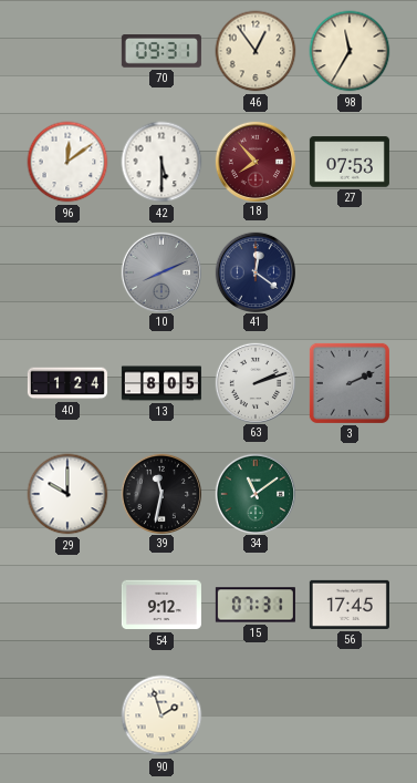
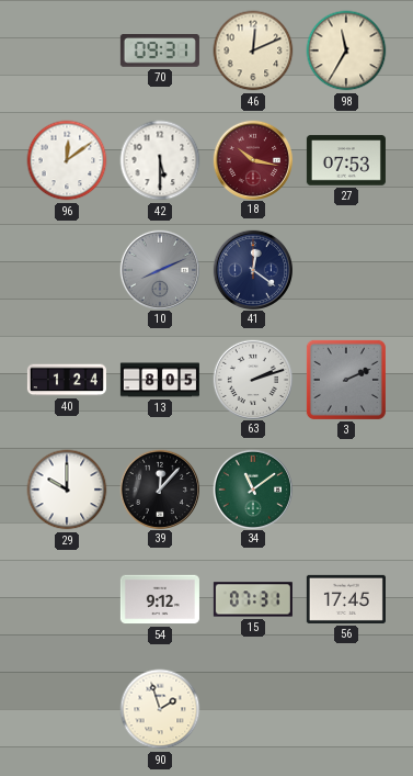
46: 12:54 -> 12:11 (253, 50)
18: 7:53 -> 10:17 (252, 159)
39: 11:32 -> 12:07 (159, 488)
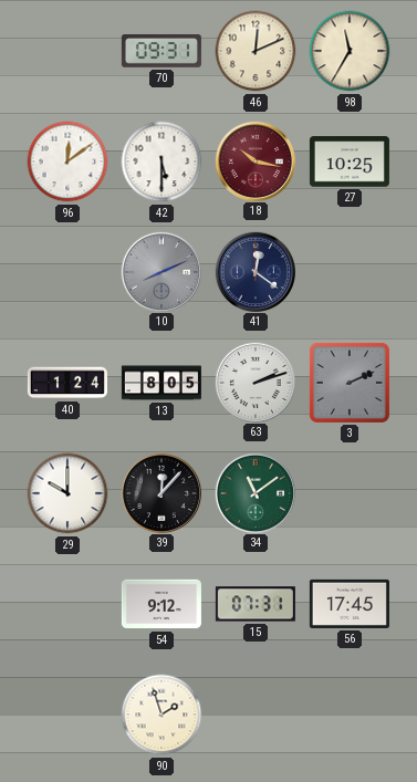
27: 07:53 -> 10:25 (350, 161)
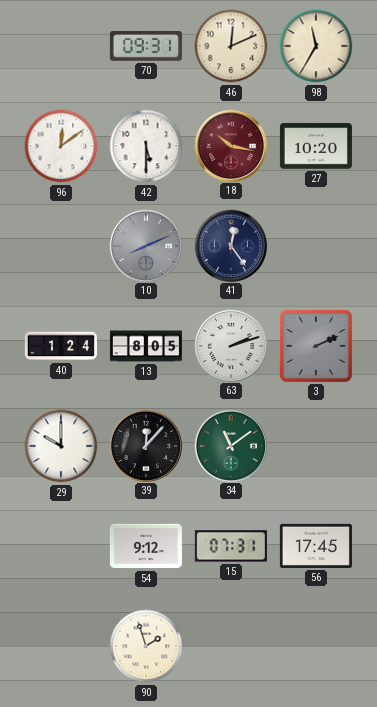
27: 10:25 -> 10:20 (316, 146)
41: 12:21 -> 12:24 (230, 245)
